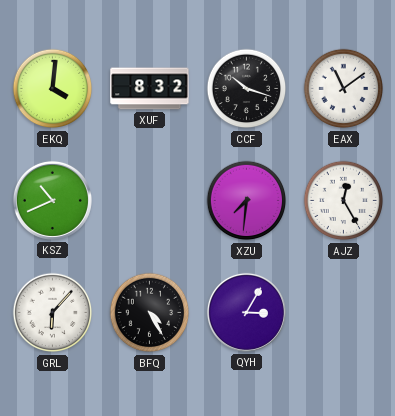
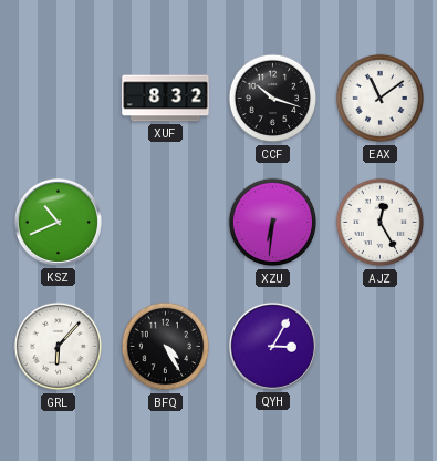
EKQ: 4:01 -> none (53, 89)
XZU: 7:31 -> 6:31 (273, 223)
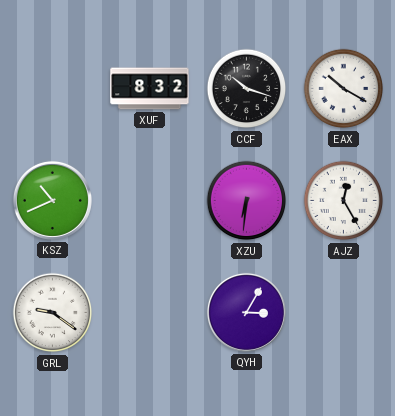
EAX: 11:09 -> 10:20 (344, 89)
GRL: 6:07 -> 9:21 (53, 313)
BFQ: 4:25 -> none (166, 347)
